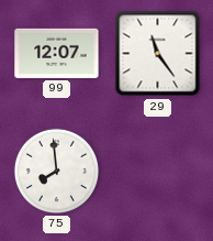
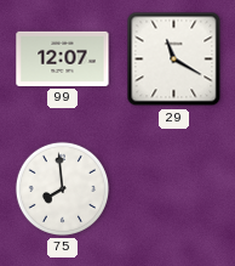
29: 11:24 -> 11:20 (174, 60)
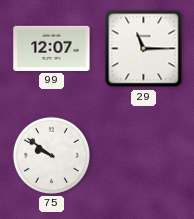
29: 11:20 -> 11:15 (144, 49)
75: 7:59 -> 9:51 (51, 155)
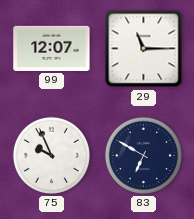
75: 9:51 -> 9:56 (51, 155)
83: none -> 6:50 (143, 155)
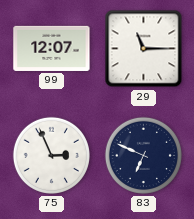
75: 9:56 -> 2:56 (51, 155)
83: 6:50 -> 6:49 (143, 155)
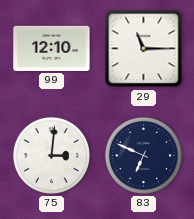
99: 12:07 -> 12:10 (52, 48)
75: 2:56 -> 3:01 (51, 155)
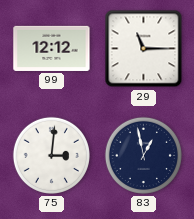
99: 12:10 -> 12:12 (52, 48)
83: 6:49 -> 12:58 (143, 155)
